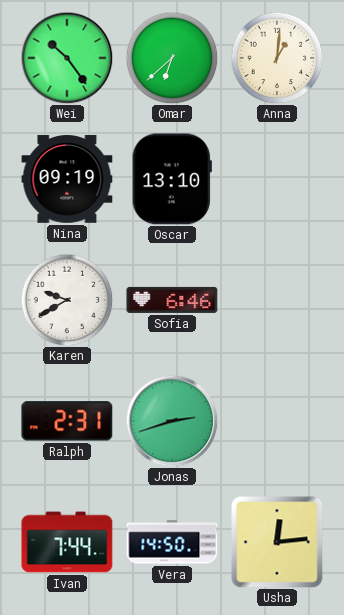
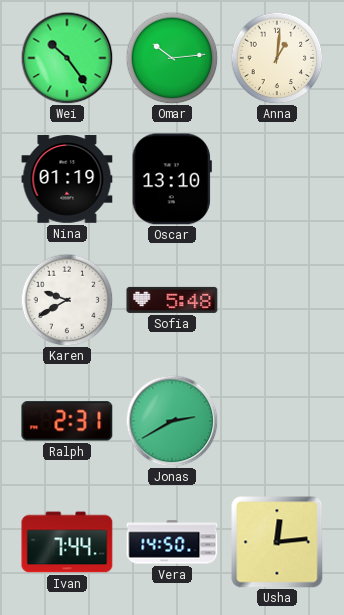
Omar: 6:38 -> 10:14 (172, 58)
Nina: 09:19 -> 01:19 (67, 179)
Sofia: 6:46 -> 5:48 (172, 300)
Jonas: 2:42 -> 2:40 (172, 421)
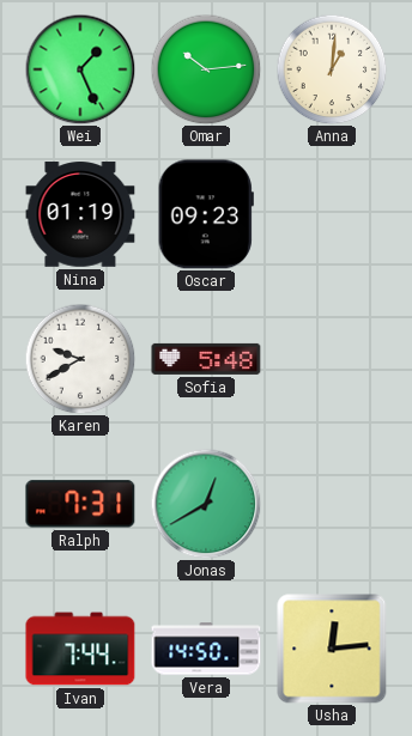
Wei: 10:24 -> 1:26 (80, 69)
Oscar: 13:10 -> 09:23 (206, 214)
Ralph: 2:31 -> 7:31 (80, 504)
Jonas: 2:40 -> 12:40 (206, 504)
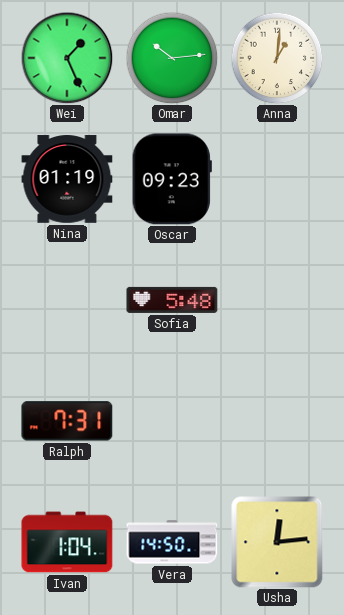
Karen: 9:40 -> none (80, 359)
Jonas: 12:40 -> none (206, 504)
Ivan: 7:44 -> 1:04 (67, 542)
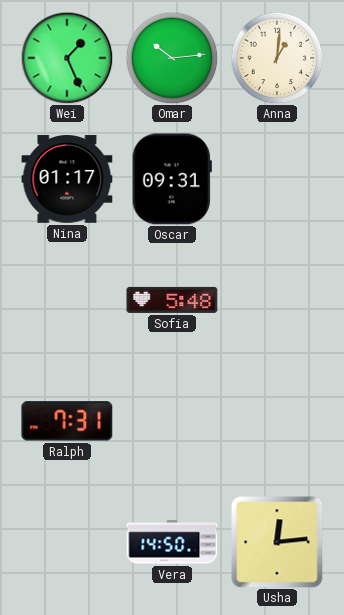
Nina: 01:19 -> 01:17 (67, 179)
Oscar: 09:23 -> 09:31 (172, 179)
Ivan: 1:04 -> none (67, 542)
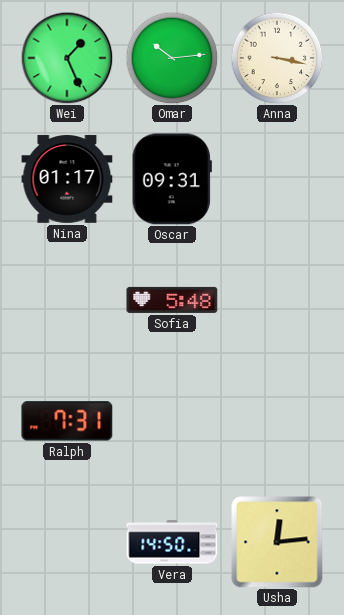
Anna: 1:01 -> 3:17 (277, 58)
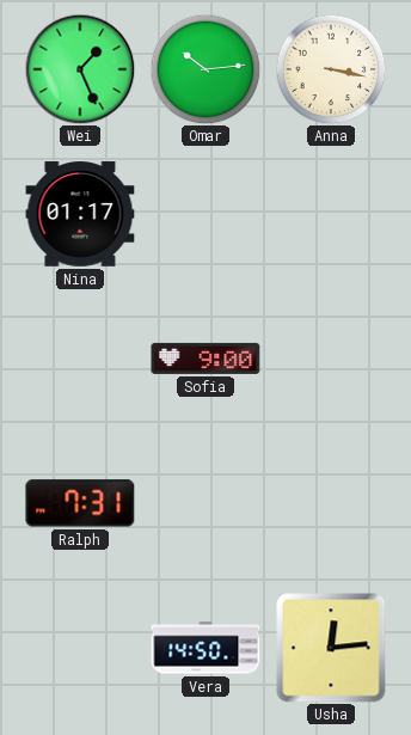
Oscar: 09:31 -> none (172, 179)
Sofia: 5:48 -> 9:00 (205, 359)
